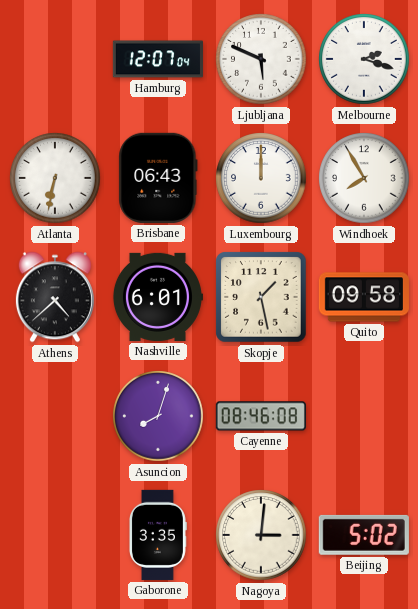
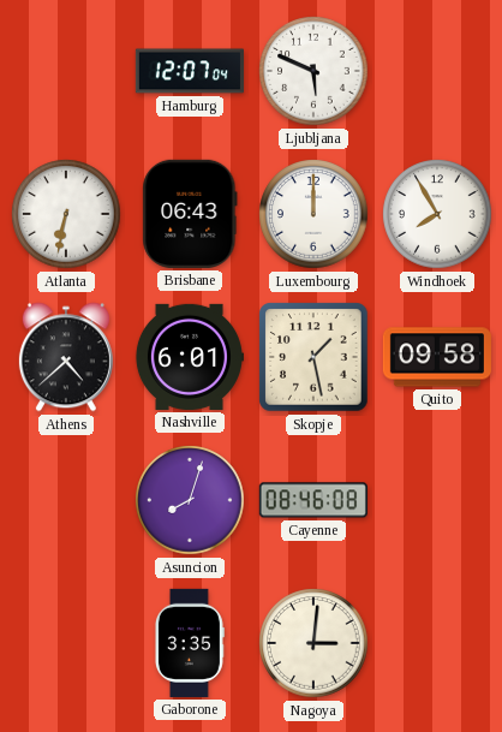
Melbourne: 2:18 -> none (364, 59)
Beijing: 5:02 -> none (364, 535)
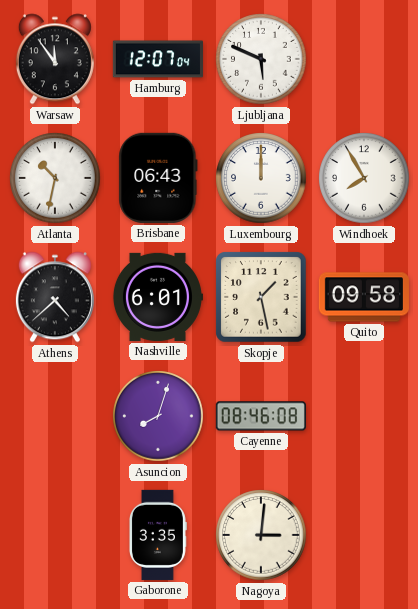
Warsaw: none -> 11:54 (55, 59)
Atlanta: 6:32 -> 10:32 (55, 178)
